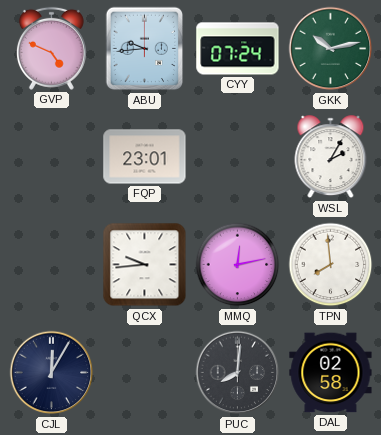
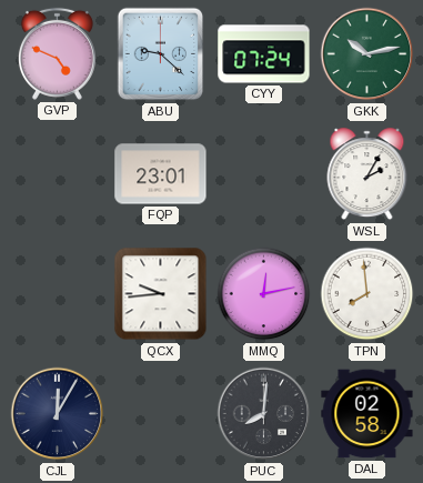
ABU: 9:44 -> 9:22 (161, 54)
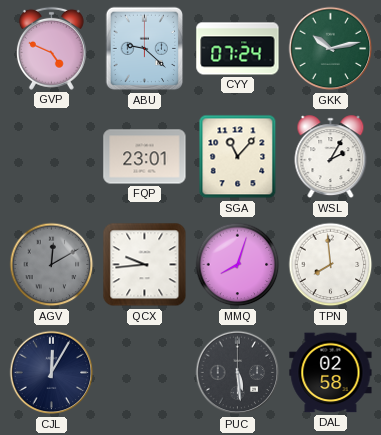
SGA: none -> 11:07 (238, 157)
AGV: none -> 12:10 (52, 265)
MMQ: 12:13 -> 8:03 (238, 265)
PUC: 8:01 -> 5:29 (238, 373)
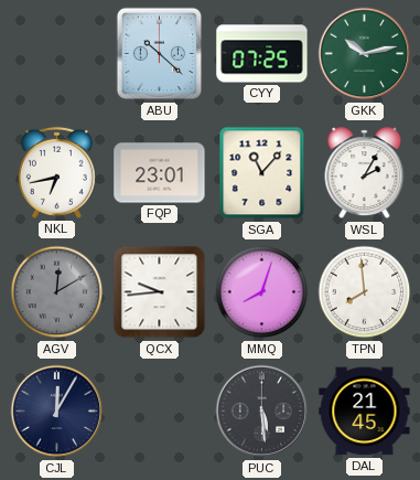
GVP: 4:49 -> none (51, 48)
ABU: 9:22 -> 10:22 (160, 54)
CYY: 07:24 -> 07:25 (262, 54)
NKL: none -> 6:43 (56, 172)
DAL: 02:58 -> 21:45 (365, 412)
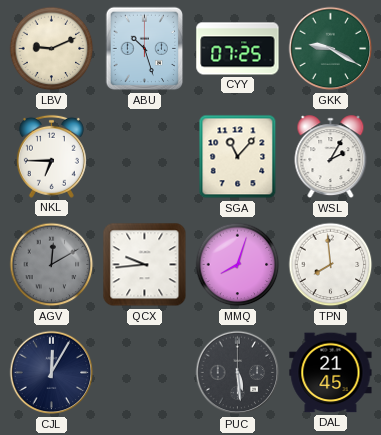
LBV: none -> 9:11 (52, 49)
ABU: 10:22 -> 10:27 (145, 49)
GKK: 10:13 -> 9:20 (331, 49)
NKL: 6:43 -> 6:45 (51, 156)
FQP: 23:01 -> none (160, 173)
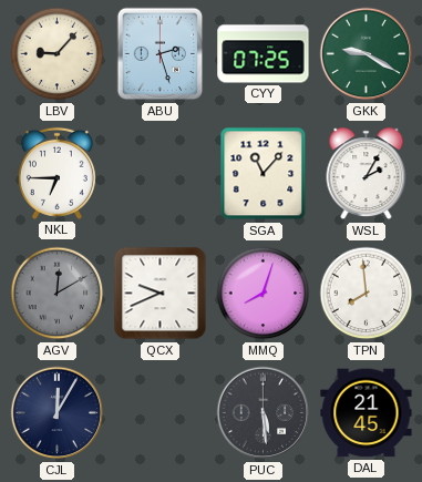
LBV: 9:11 -> 9:07 (58, 54)
ABU: 10:27 -> 2:27 (161, 54)
QCX: 9:44 -> 9:41 (161, 294)
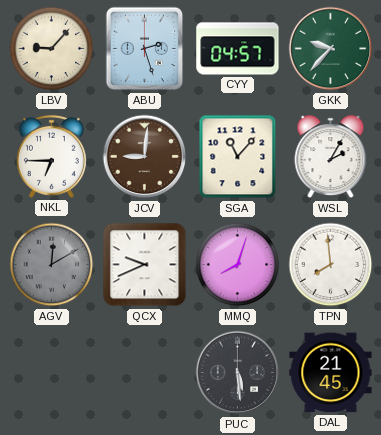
CYY: 07:25 -> 04:57 (238, 49)
GKK: 9:20 -> 9:37 (331, 49)
JCV: none -> 9:01 (145, 157)
CJL: 12:05 -> none (58, 413)
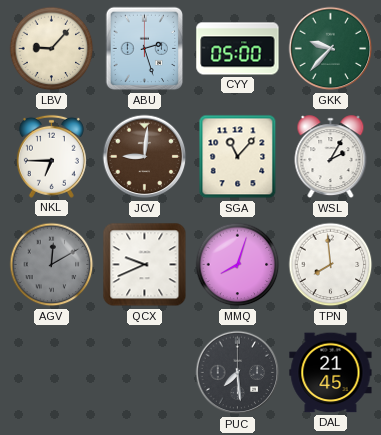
CYY: 04:57 -> 05:00 (238, 49)
PUC: 5:29 -> 7:29 (238, 373)
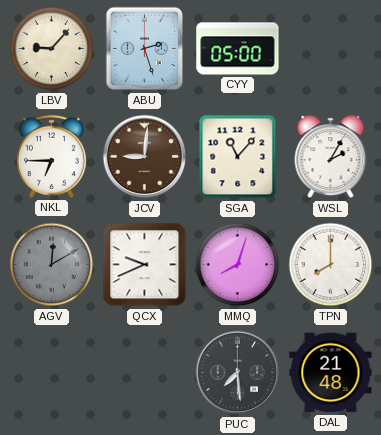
GKK: 9:37 -> none (331, 49)
TPN: 7:59 -> 8:00 (331, 265)
DAL: 21:45 -> 21:48 (331, 373)
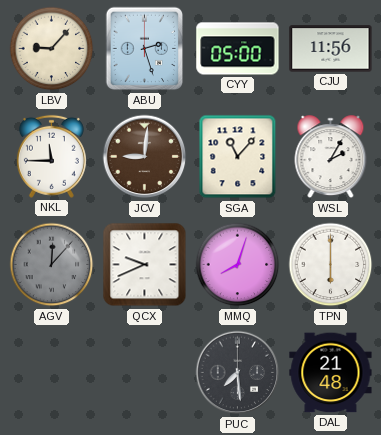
CJU: none -> 11:56 (331, 49)
NKL: 6:45 -> 11:45 (51, 156)
AGV: 12:10 -> 12:07 (52, 265)
TPN: 8:00 -> 6:00 (331, 265)
